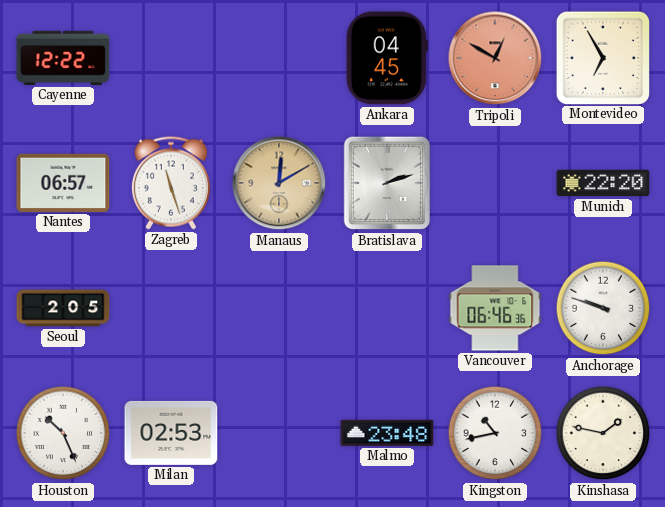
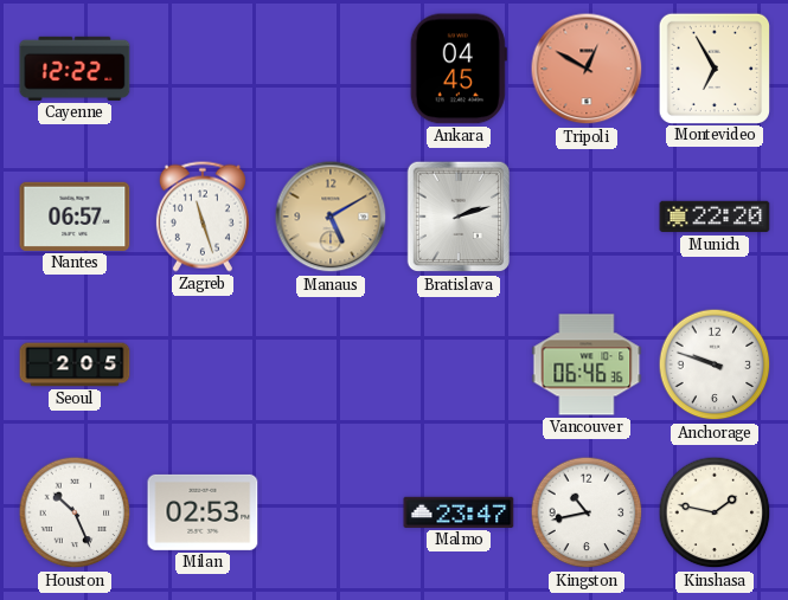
Manaus: 12:10 -> 5:10 (331, 217)
Malmo: 23:48 -> 23:47 (459, 512)
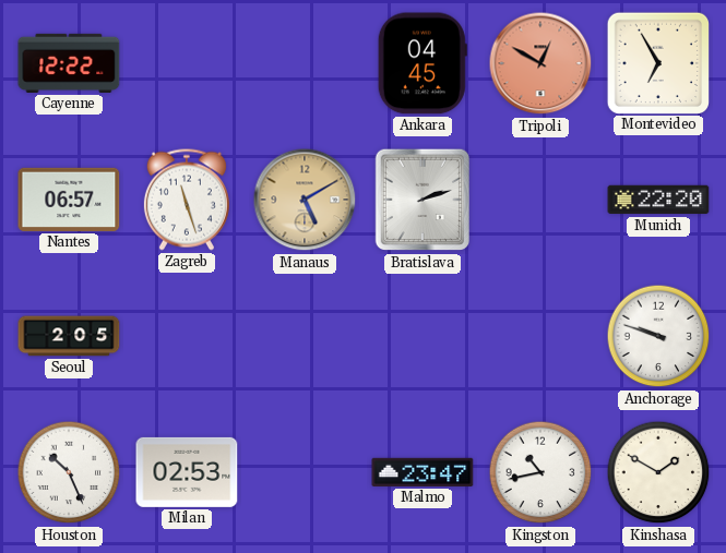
Vancouver: 06:46 -> none (587, 364)
Kinshasa: 1:47 -> 1:50 (658, 472)
